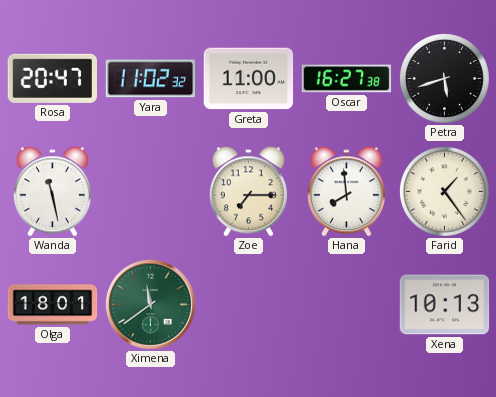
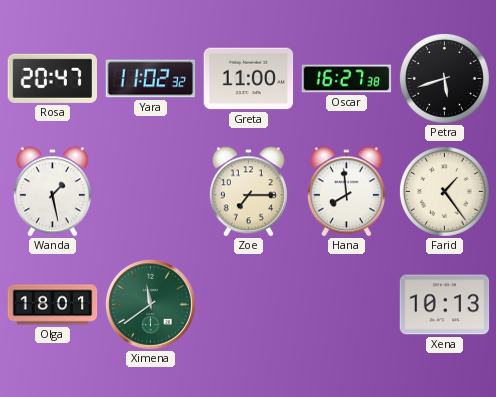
Wanda: 11:28 -> 1:28 (52, 192)
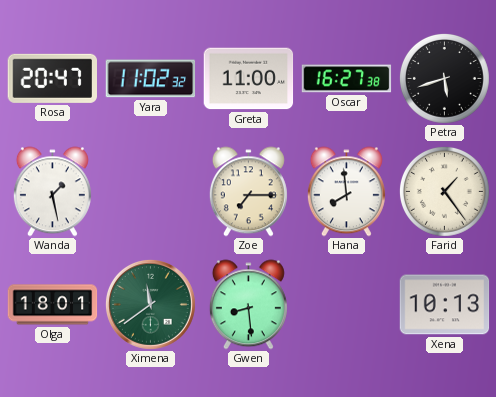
Gwen: none -> 8:29 (248, 305)
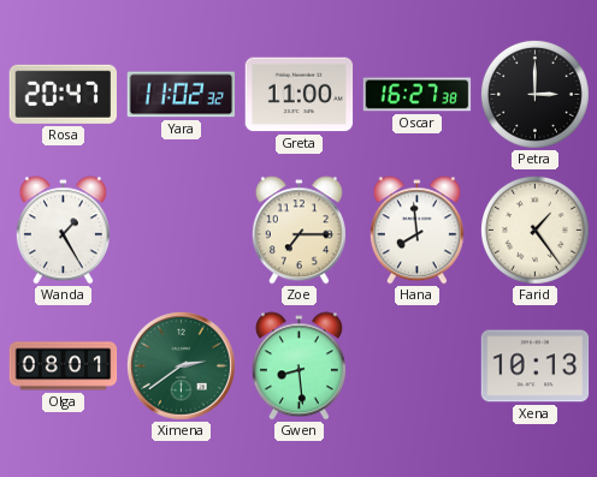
Petra: 5:42 -> 3:00 (534, 94)
Wanda: 1:28 -> 1:25 (63, 231)
Olga: 18:01 -> 08:01 (64, 366)
Ximena: 11:39 -> 2:39 (181, 365)
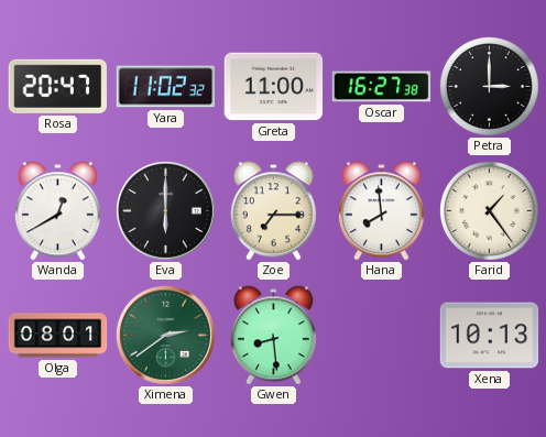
Wanda: 1:25 -> 12:40 (57, 211)
Eva: none -> 6:00 (165, 210)
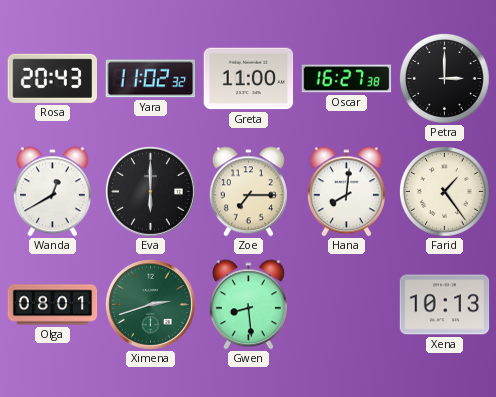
Rosa: 20:47 -> 20:43 (52, 78)
Hana: 7:59 -> 8:01 (346, 192)
Ximena: 2:39 -> 2:42 (150, 304)
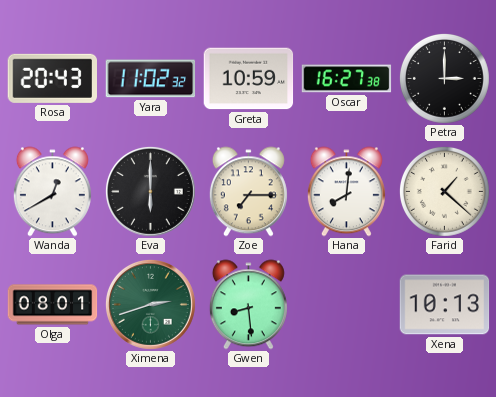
Greta: 11:00 -> 10:59 (249, 79)
Farid: 1:24 -> 1:22 (444, 191)
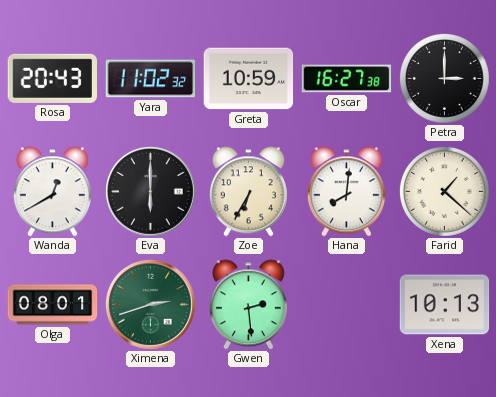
Zoe: 7:15 -> 6:35 (248, 192)
Gwen: 8:29 -> 2:29 (248, 305)
